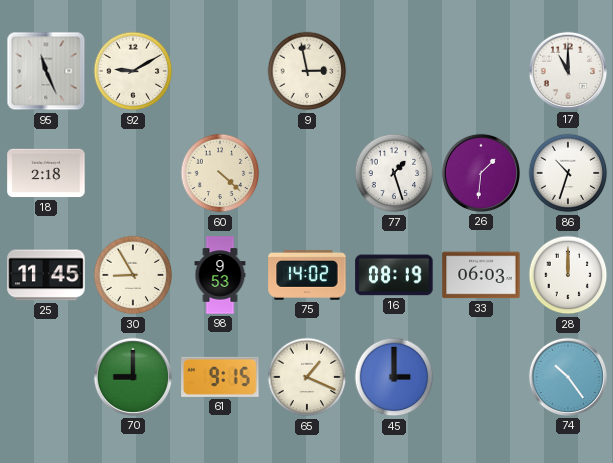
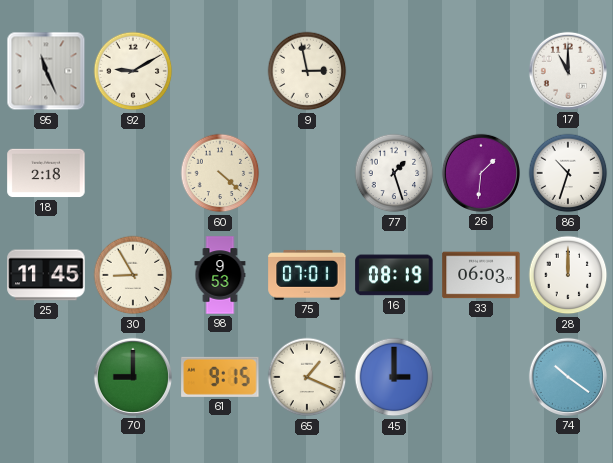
75: 14:02 -> 07:01 (307, 275)
74: 10:24 -> 10:21 (568, 377)
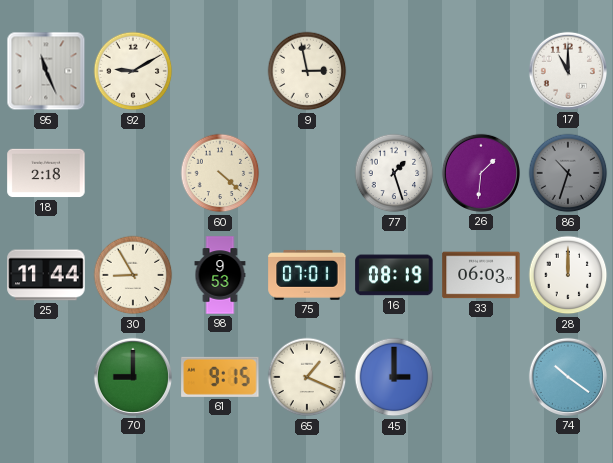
86 dial: white -> grey (568, 173)
25: 11:45 -> 11:44 (46, 275)
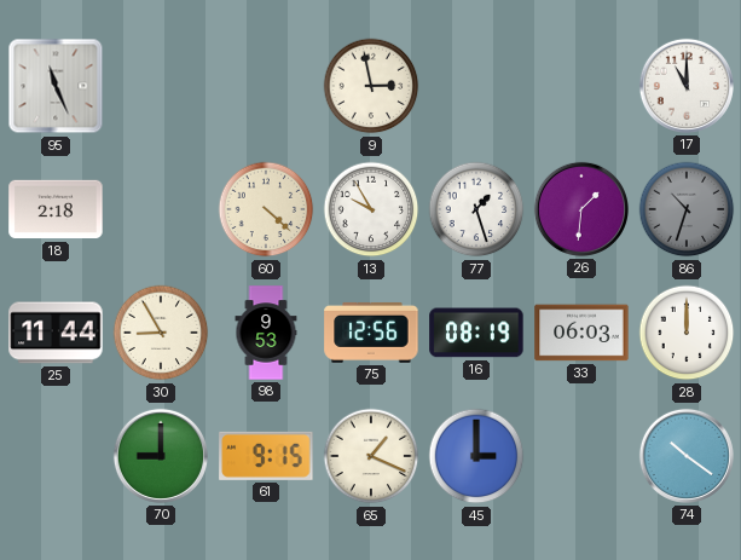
92: 9:10 -> none (133, 71)
13: none -> 9:55 (371, 209)
75: 07:01 -> 12:56 (371, 333)
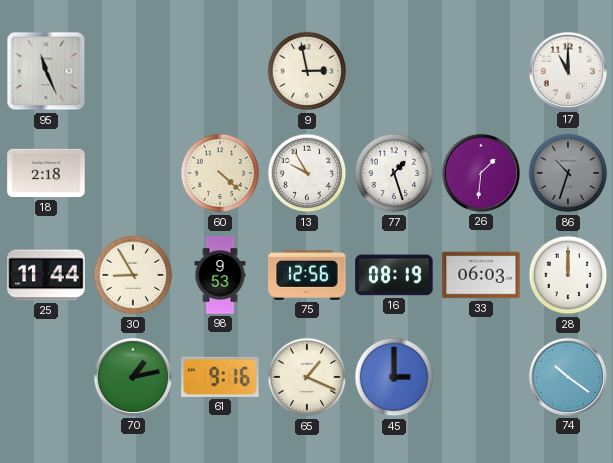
70: 9:00 -> 1:13 (133, 377)
61: 9:15 -> 9:16 (220, 377)
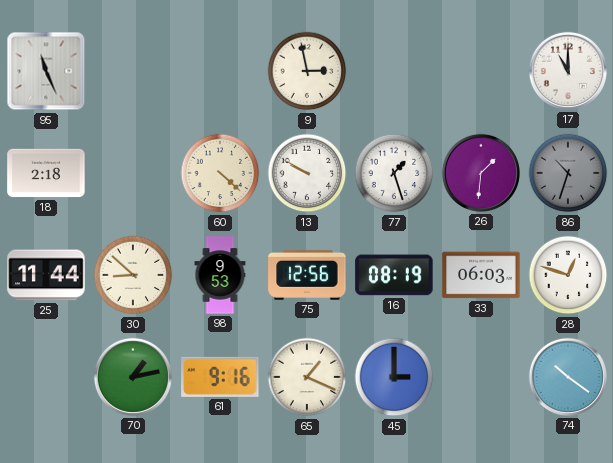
13: 9:55 -> 9:50 (307, 173)
30: 8:55 -> 8:52 (133, 275)
28: 12:00 -> 12:48 (568, 275)
